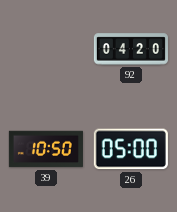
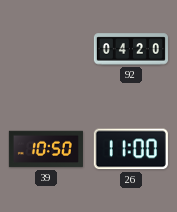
26: 05:00 -> 11:00 (131, 149)
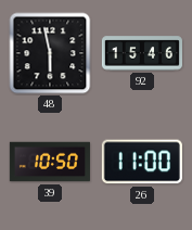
48: none -> 5:58 (50, 53)
92: 04:20 -> 15:46 (142, 53)
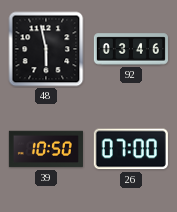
92: 15:46 -> 03:46 (131, 49)
26: 11:00 -> 07:00 (131, 149)
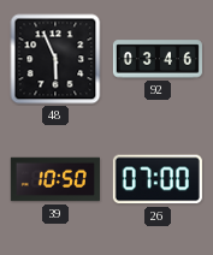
48: 5:58 -> 5:56 (55, 59)
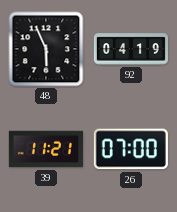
92: 03:46 -> 04:19 (131, 49)
39: 10:50 -> 11:21 (46, 149)
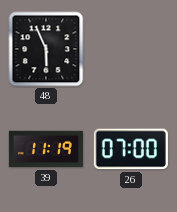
92: 04:19 -> none (131, 49)
39: 11:21 -> 11:19 (46, 149)
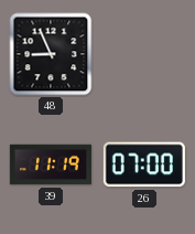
48: 5:56 -> 8:56 (51, 54)
